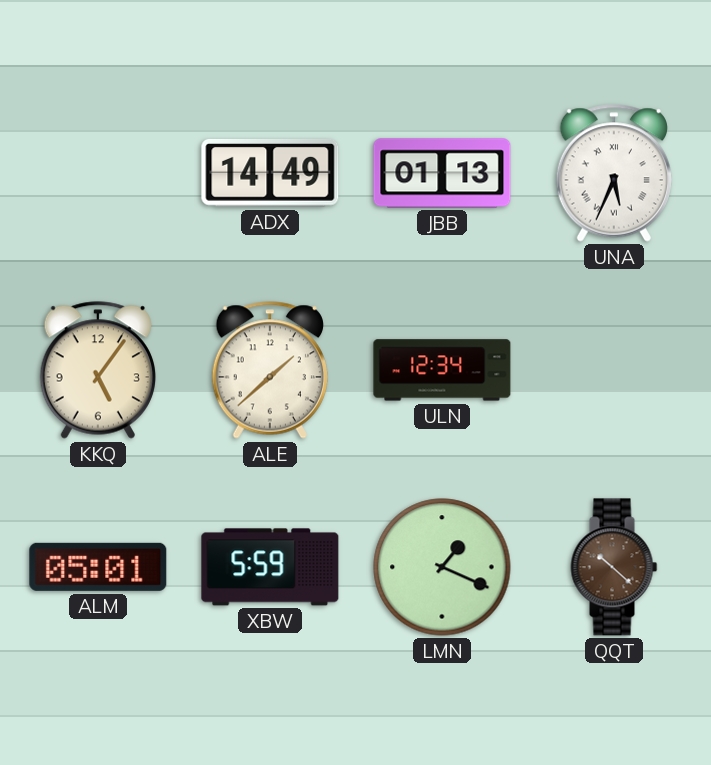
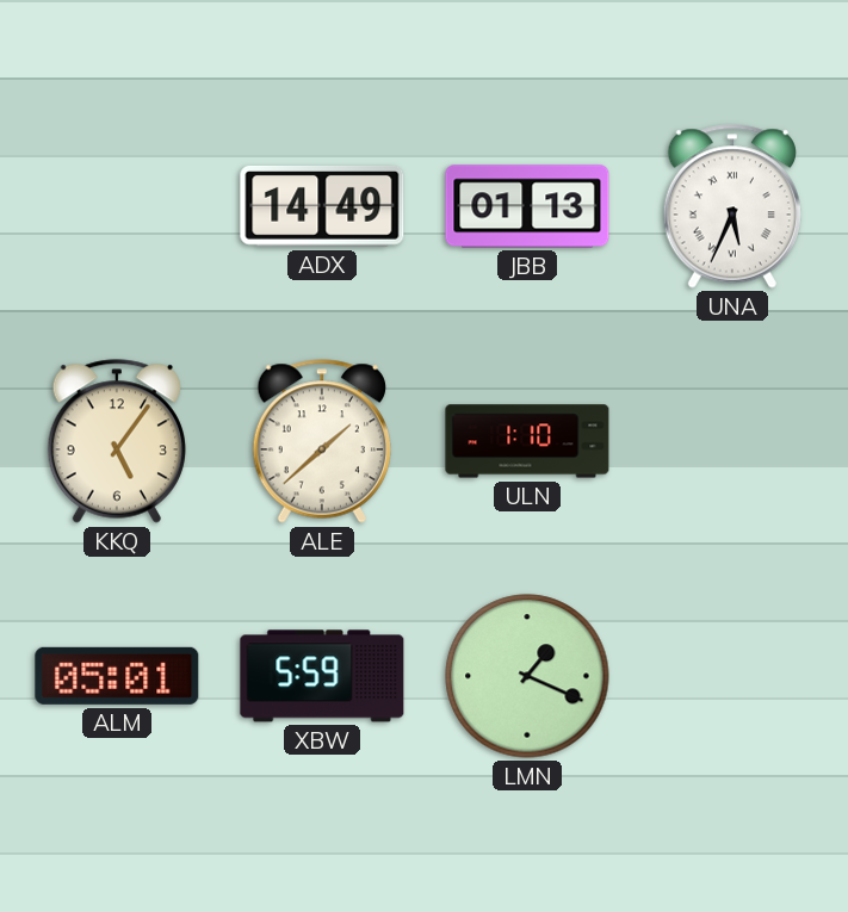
ULN: 12:34 -> 1:10 (527, 441)
QQT: 10:22 -> none (614, 567)
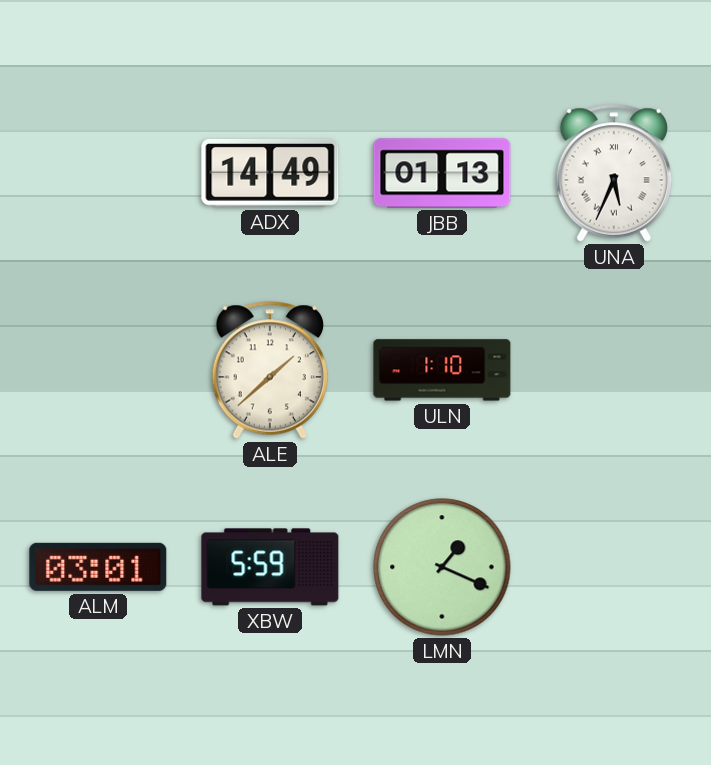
KKQ: 5:06 -> none (117, 441)
ALM: 05:01 -> 03:01 (98, 567)
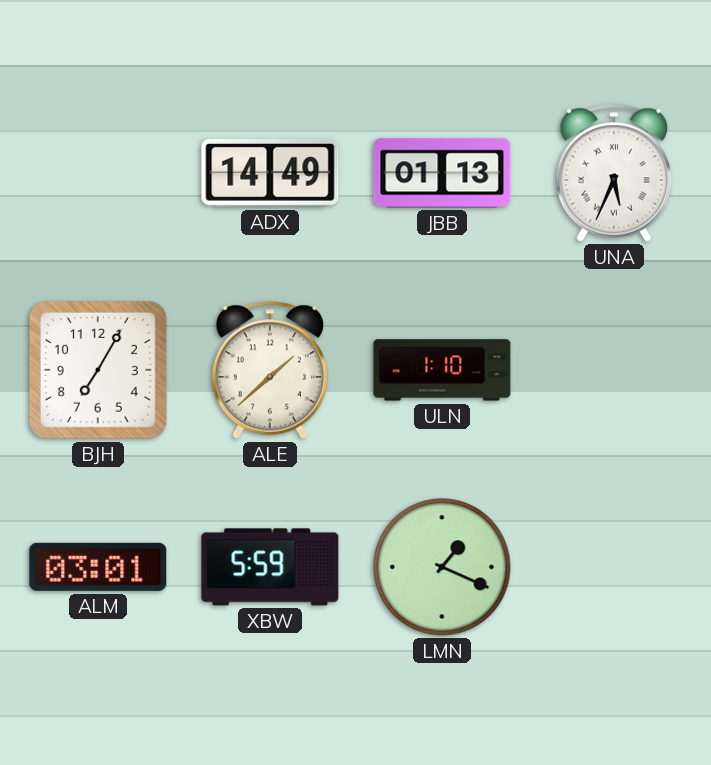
BJH: none -> 7:05 (98, 370)
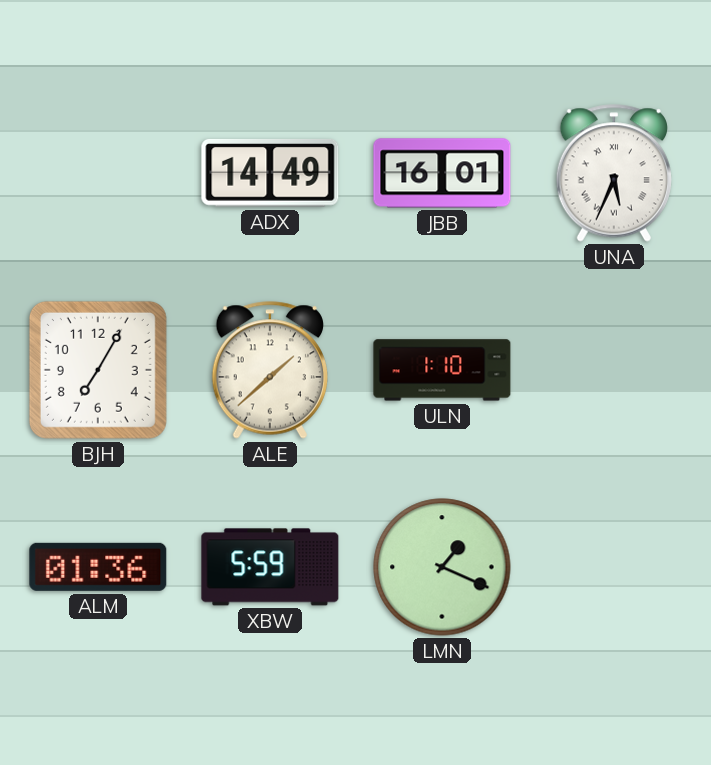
JBB: 01:13 -> 16:01 (442, 173)
ALM: 03:01 -> 01:36 (98, 567)
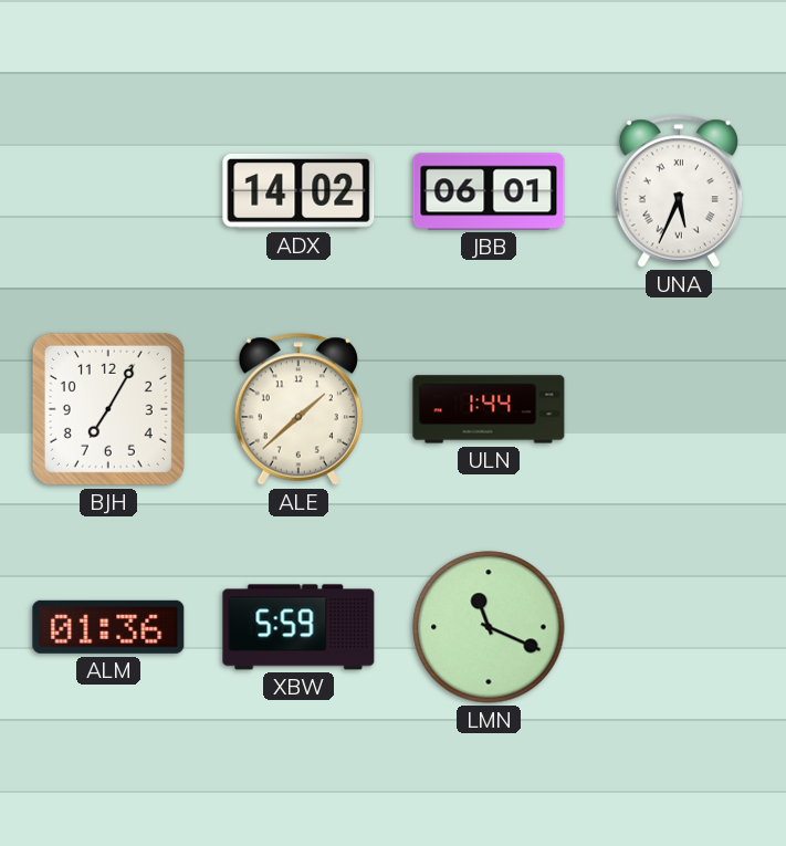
ADX: 14:49 -> 14:02 (298, 191)
JBB: 16:01 -> 06:01 (489, 191)
ULN: 1:10 -> 1:44 (489, 409)
LMN: 1:19 -> 11:19 (489, 627)
